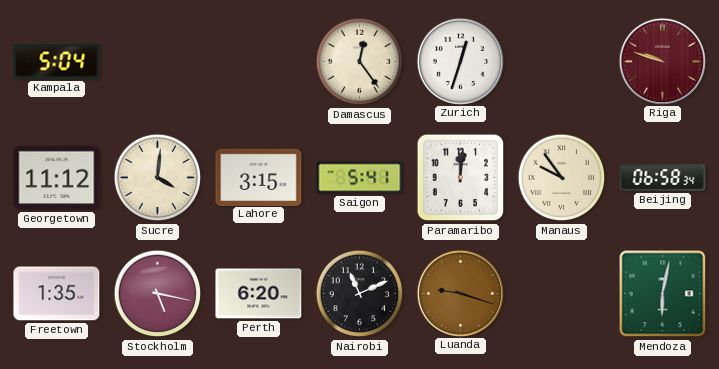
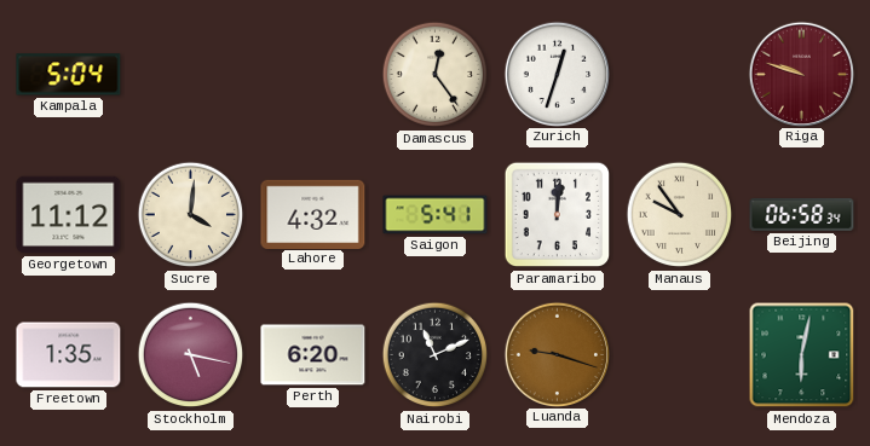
Lahore: 3:15 -> 4:32 (313, 214)
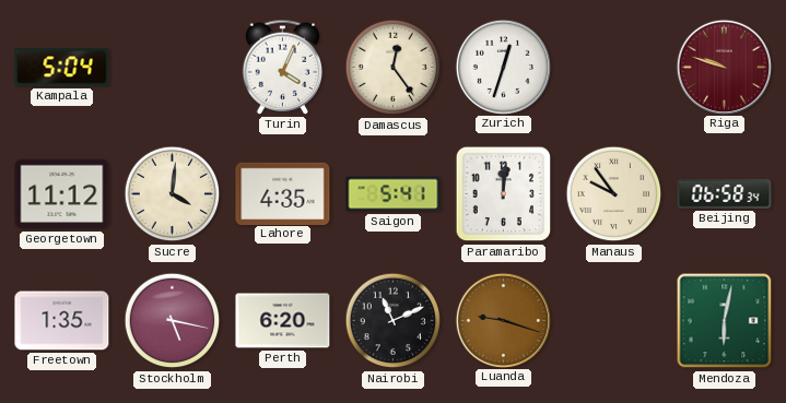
Turin: none -> 4:04 (283, 67)
Lahore: 4:32 -> 4:35 (283, 193)
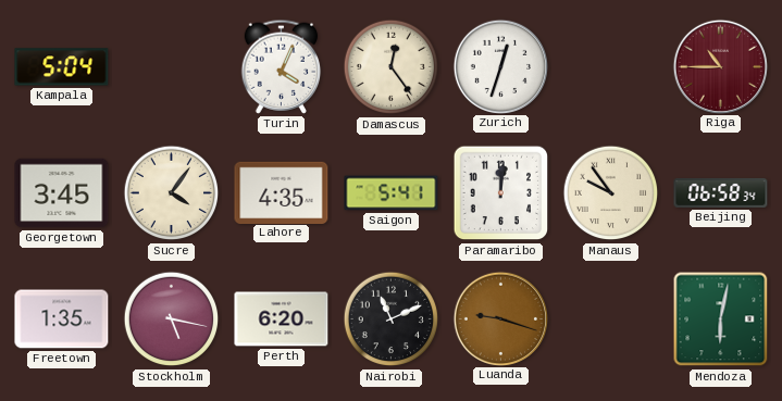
Riga: 9:48 -> 10:45 (720, 66)
Georgetown: 11:12 -> 3:45 (62, 193)
Sucre: 4:01 -> 4:06 (172, 193)
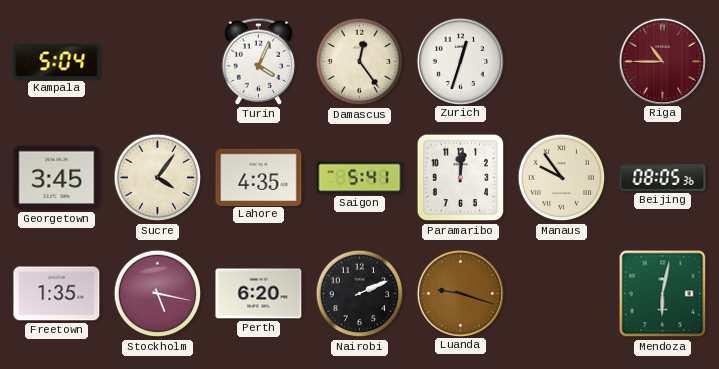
Beijing: 06:58 -> 08:05 (663, 177)
Nairobi: 11:11 -> 2:11 (360, 294)
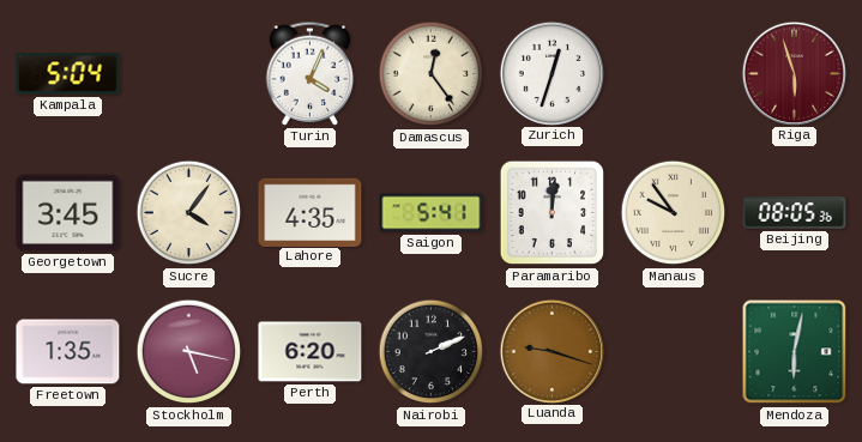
Riga: 10:45 -> 5:57 (794, 73)
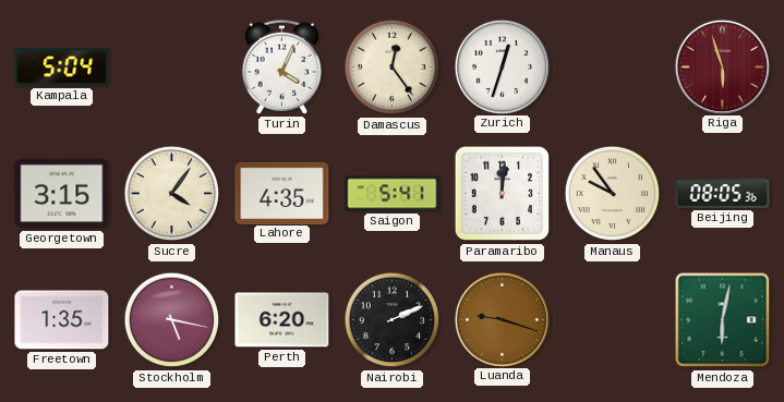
Georgetown: 3:45 -> 3:15 (62, 194)
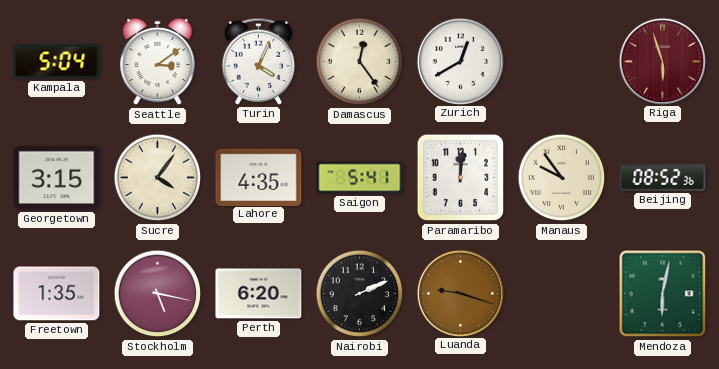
Seattle: none -> 3:09 (158, 62)
Zurich: 12:33 -> 12:40 (460, 61)
Beijing: 08:05 -> 08:52 (663, 177)
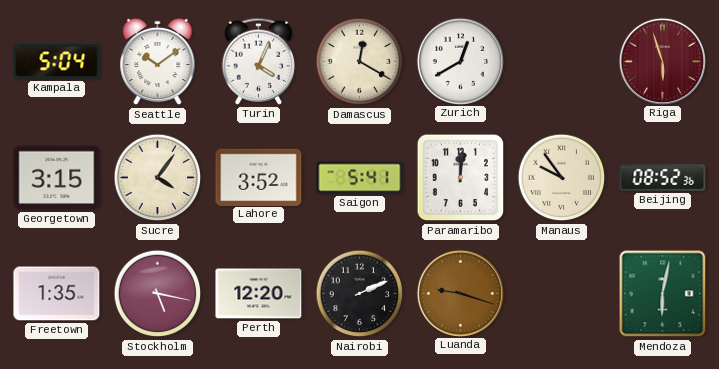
Seattle: 3:09 -> 10:09 (158, 62)
Damascus: 12:24 -> 12:20 (360, 62)
Lahore: 4:35 -> 3:52 (259, 177)
Perth: 6:20 -> 12:20 (259, 294)
